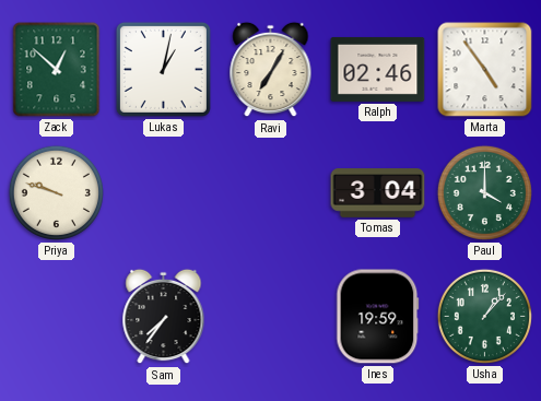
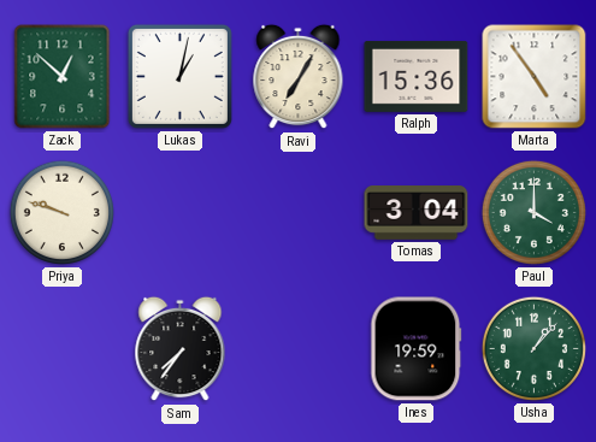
Ralph: 02:46 -> 15:36 (417, 76)
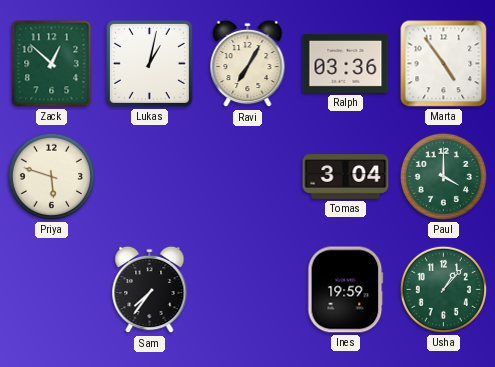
Ralph: 15:36 -> 03:36 (346, 63)
Priya: 9:48 -> 5:48 (51, 176)
